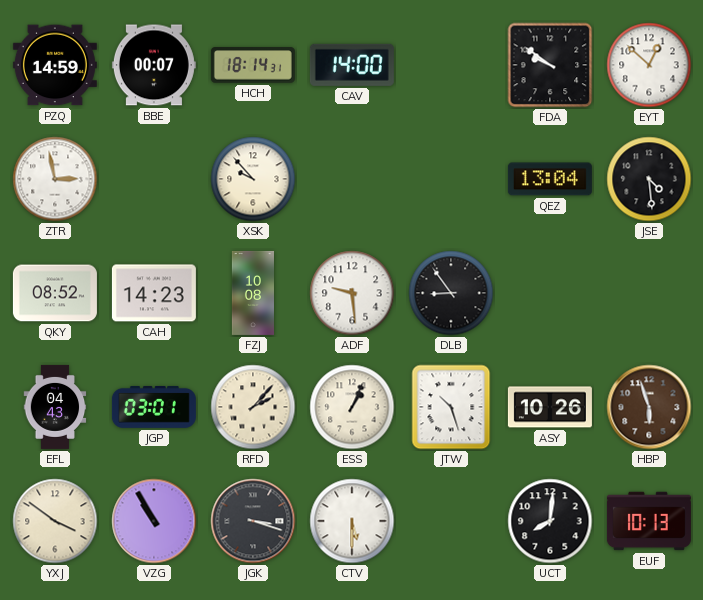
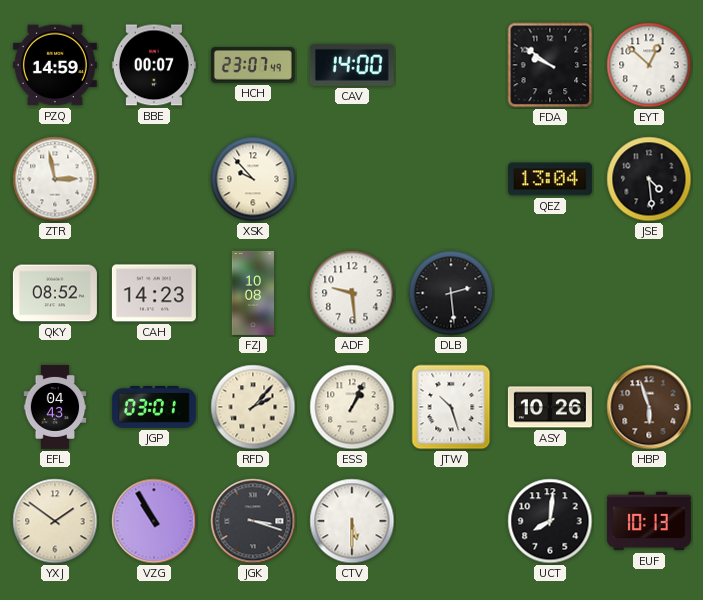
HCH: 18:14 -> 23:07 (253, 65)
DLB: 8:54 -> 2:29 (451, 293)
YXJ: 3:51 -> 1:51 (55, 521)
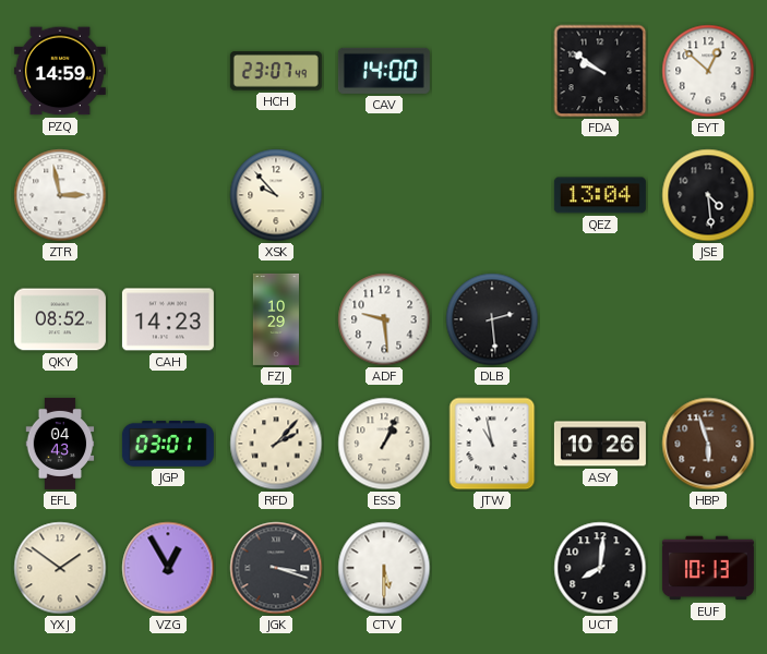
BBE: 00:07 -> none (154, 65)
FZJ: 10:08 -> 10:29 (275, 319)
JTW: 10:27 -> 10:58 (492, 444)
VZG: 10:55 -> 12:55 (168, 568)
